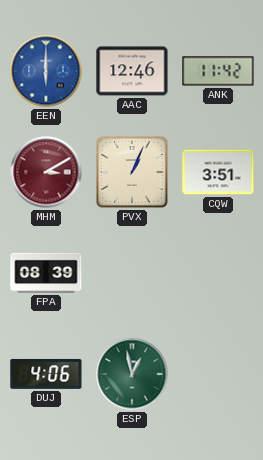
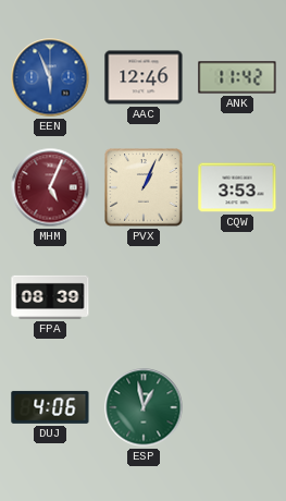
EEN: 6:00 -> 5:56 (50, 77)
MHM: 3:10 -> 5:04 (50, 187)
CQW: 3:51 -> 3:53 (237, 187)
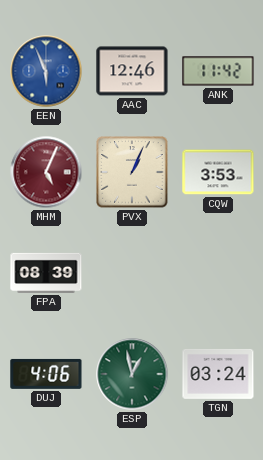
TGN: none -> 03:24 (218, 374)
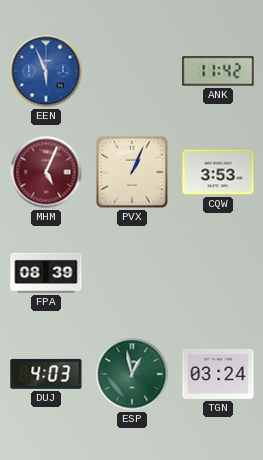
AAC: 12:46 -> none (132, 71)
DUJ: 4:06 -> 4:03 (46, 374)
